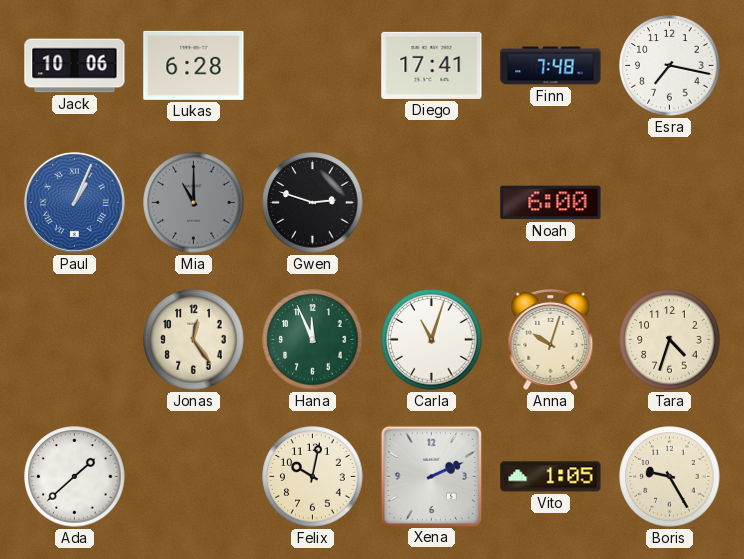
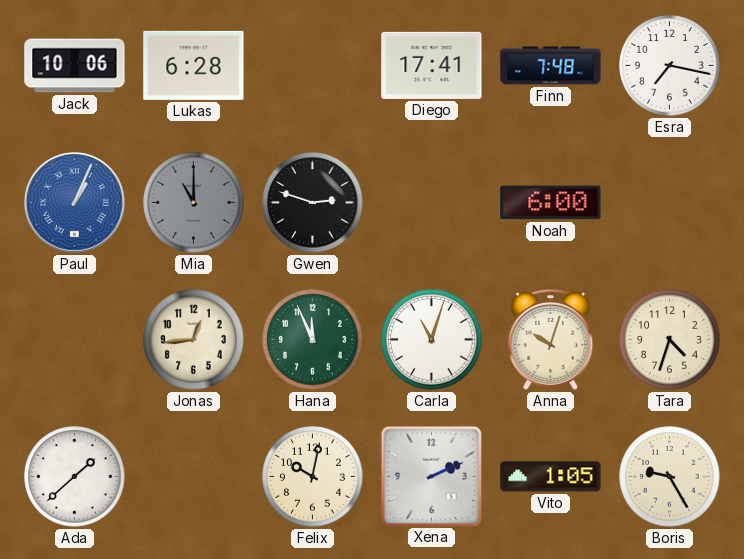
Jonas: 12:24 -> 12:44 (194, 340)
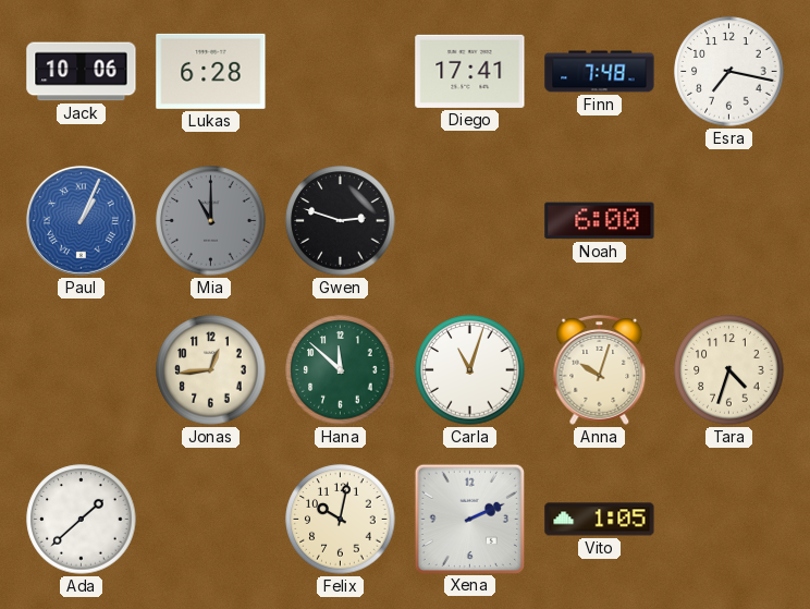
Hana: 11:56 -> 11:52 (341, 370)
Boris: 9:25 -> none (670, 477)
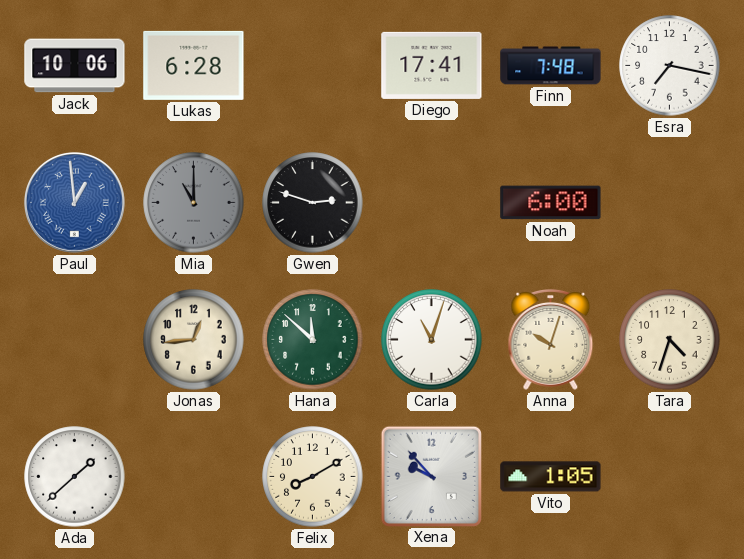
Paul: 1:04 -> 12:59 (74, 202)
Felix: 10:02 -> 8:10 (313, 477)
Xena: 2:11 -> 9:53 (431, 476)
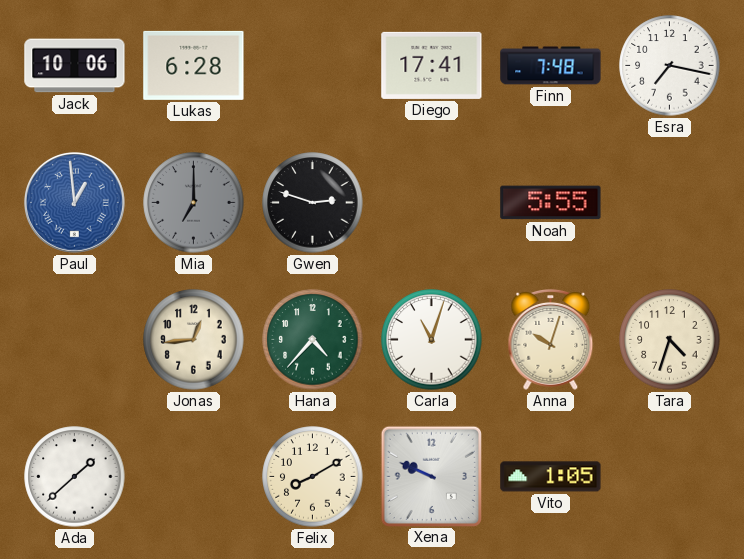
Mia: 11:00 -> 7:00 (194, 203)
Noah: 6:00 -> 5:55 (551, 203)
Hana: 11:52 -> 4:37 (313, 340)
Xena: 9:53 -> 9:49 (431, 476)
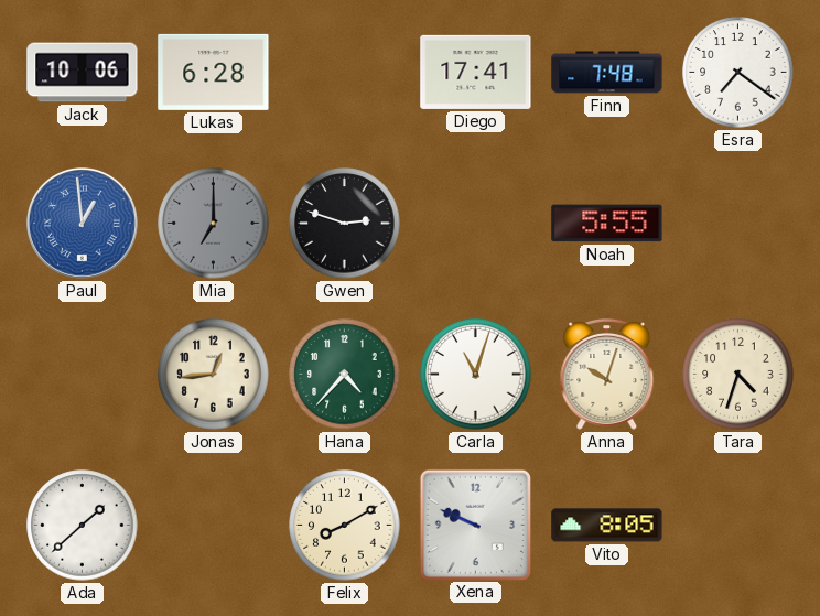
Esra: 7:17 -> 7:21 (738, 73)
Vito: 1:05 -> 8:05 (607, 526)
